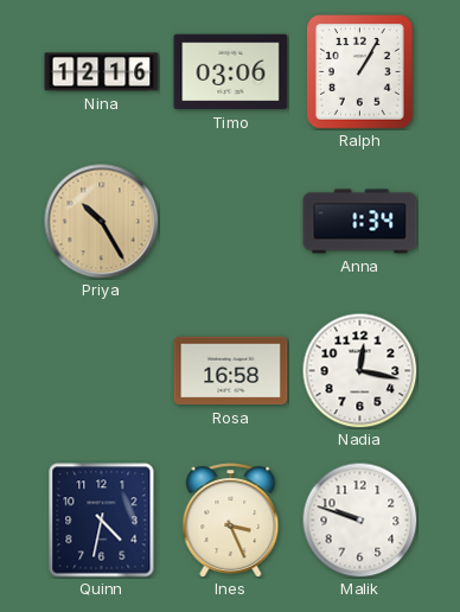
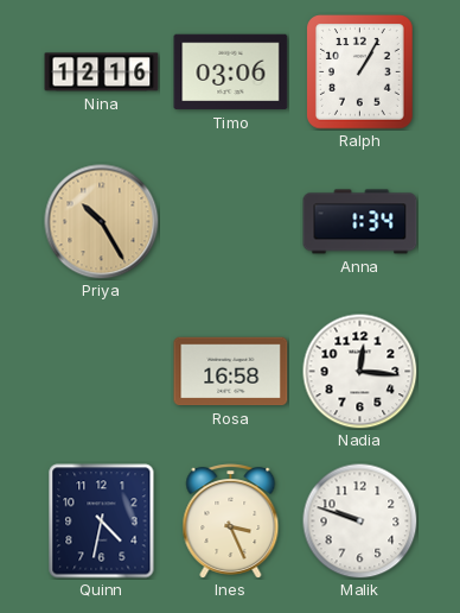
Nadia: 12:17 -> 12:16 (359, 371)
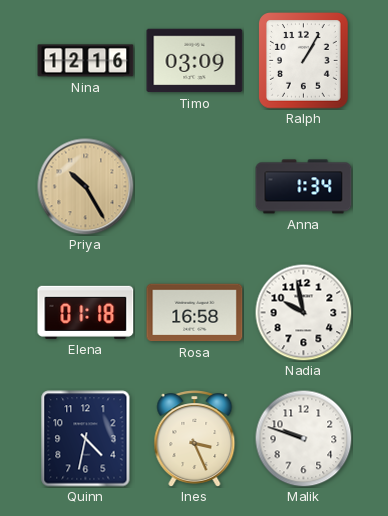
Timo: 03:06 -> 03:09 (195, 61)
Elena: none -> 01:18 (86, 312)
Nadia: 12:16 -> 9:58 (303, 312)
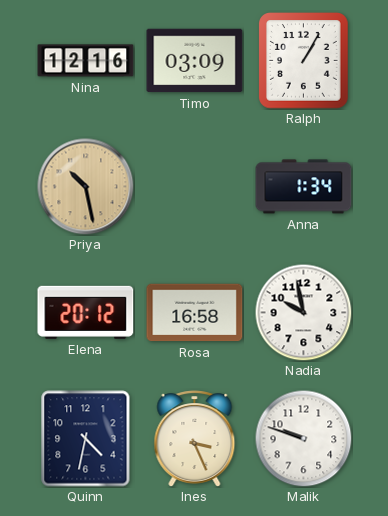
Priya: 10:25 -> 10:28 (86, 187)
Elena: 01:18 -> 20:12 (86, 312)
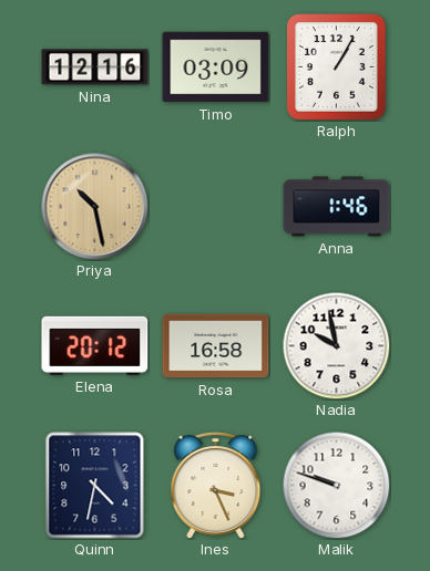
Anna: 1:34 -> 1:46 (337, 207)
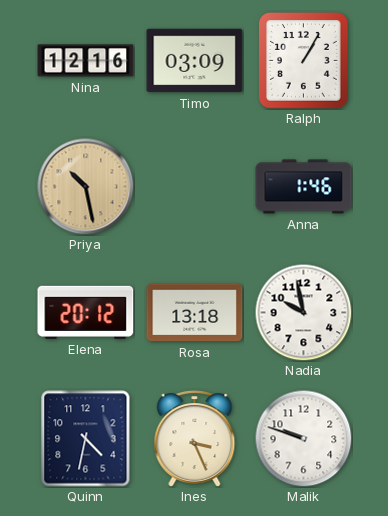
Rosa: 16:58 -> 13:18 (195, 313)
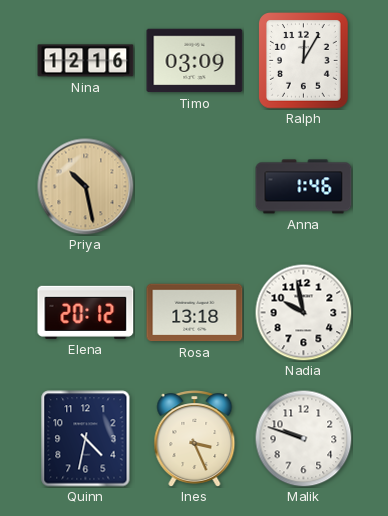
Ralph: 1:05 -> 12:05 (304, 61)
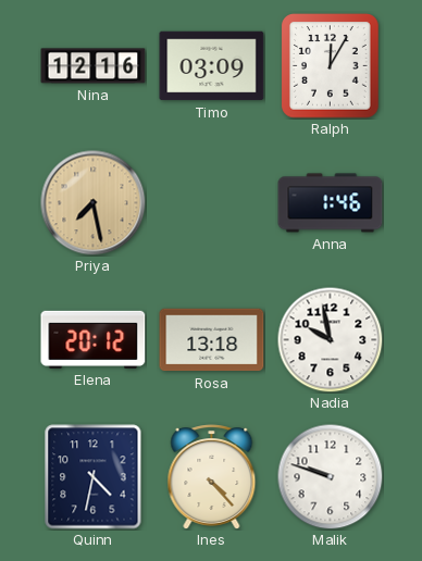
Priya: 10:28 -> 7:28 (94, 203)
Ines: 3:26 -> 4:23 (212, 477)
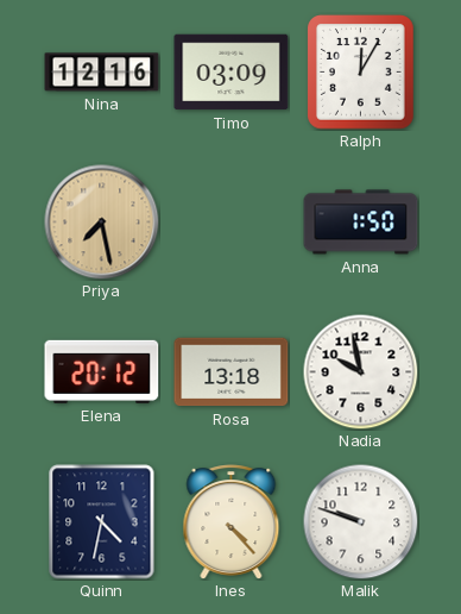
Anna: 1:46 -> 1:50 (361, 223)
